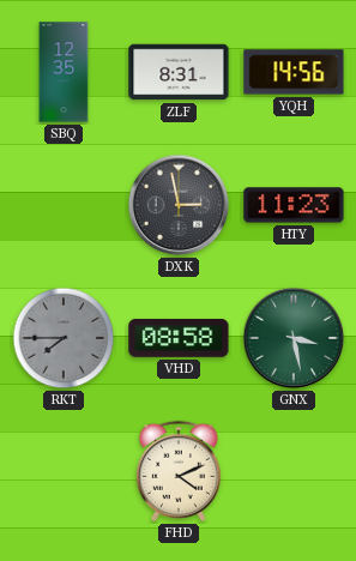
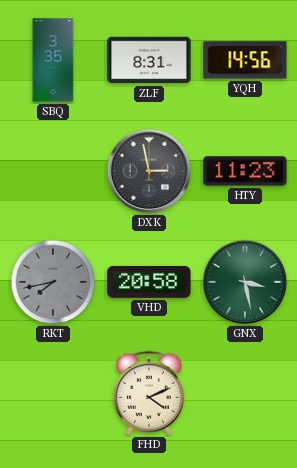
SBQ: 12:35 -> 3:35 (53, 60)
RKT: 7:45 -> 7:43 (53, 282)
VHD: 08:58 -> 20:58 (149, 282)
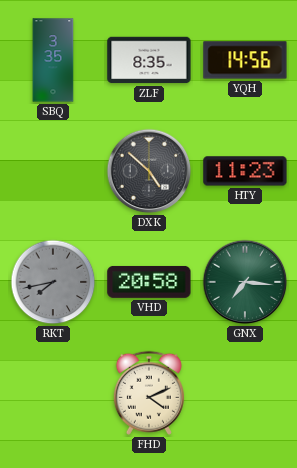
ZLF: 8:31 -> 8:35 (149, 60)
DXK: 2:58 -> 4:52 (149, 171)
GNX: 3:28 -> 7:16 (245, 282)
